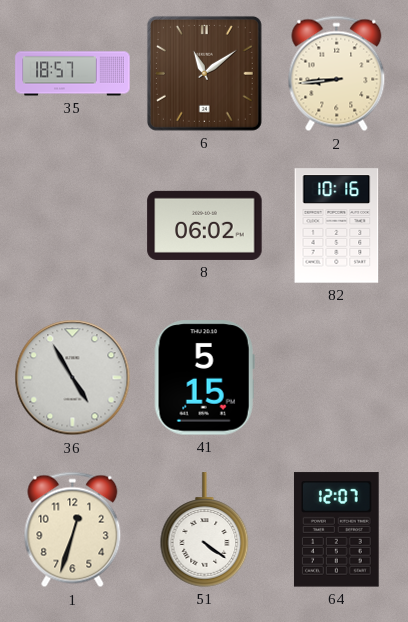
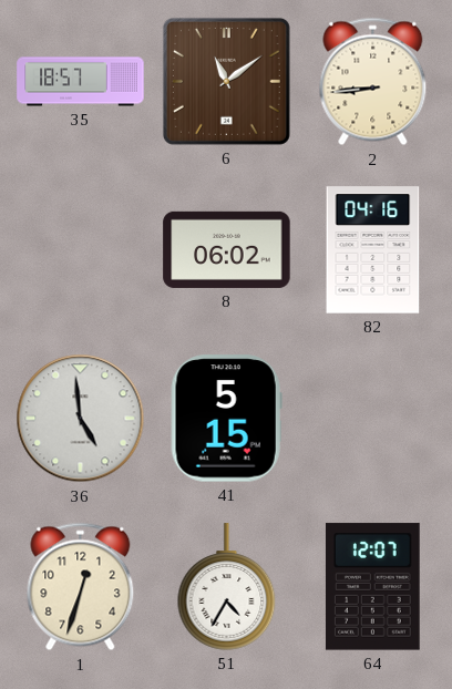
82: 10:16 -> 04:16 (373, 250)
36: 4:55 -> 4:59 (81, 419)
51: 4:21 -> 4:35 (227, 587)
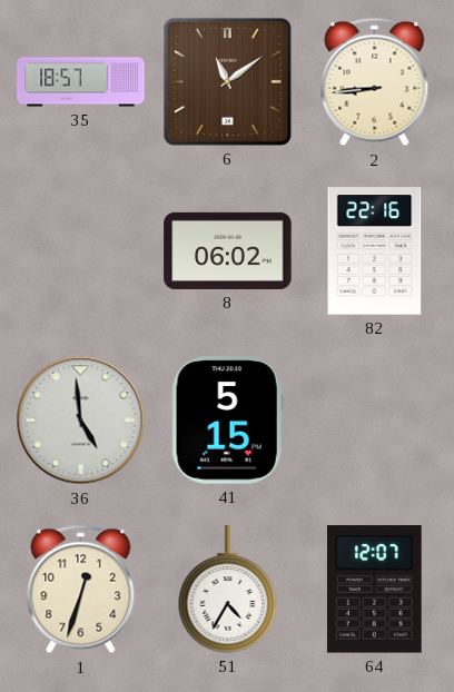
82: 04:16 -> 22:16 (375, 251)
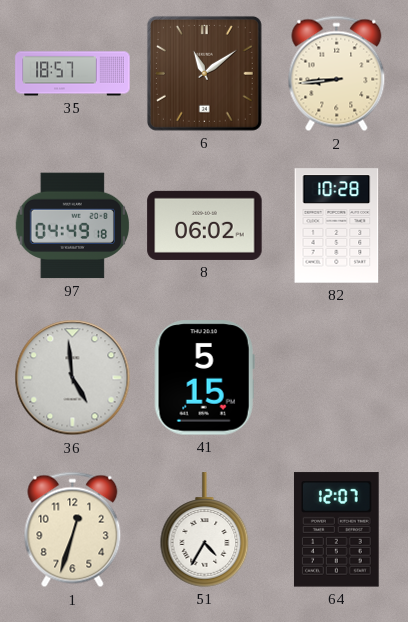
97: none -> 04:49 (72, 226)
82: 22:16 -> 10:28 (337, 226)
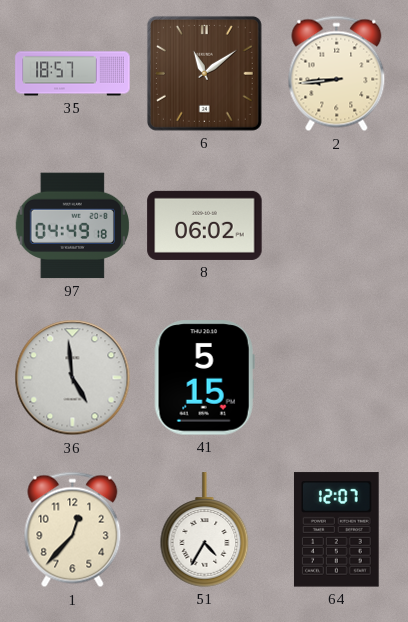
82: 10:28 -> none (337, 226)
1: 12:33 -> 12:37 (73, 530)
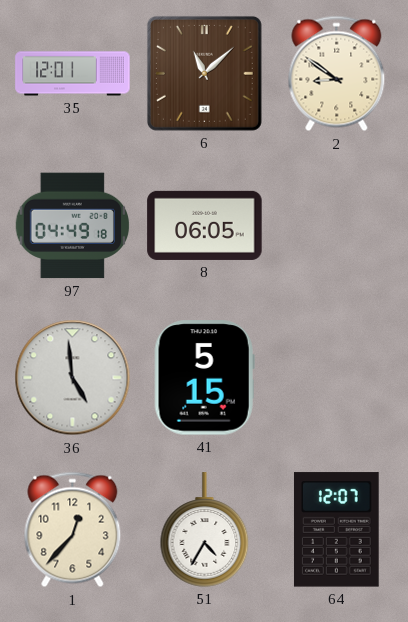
35: 18:57 -> 12:01 (73, 74)
6: 11:09 -> 11:08 (204, 73)
2: 8:44 -> 8:51 (337, 74)
8: 06:02 -> 06:05 (205, 225)
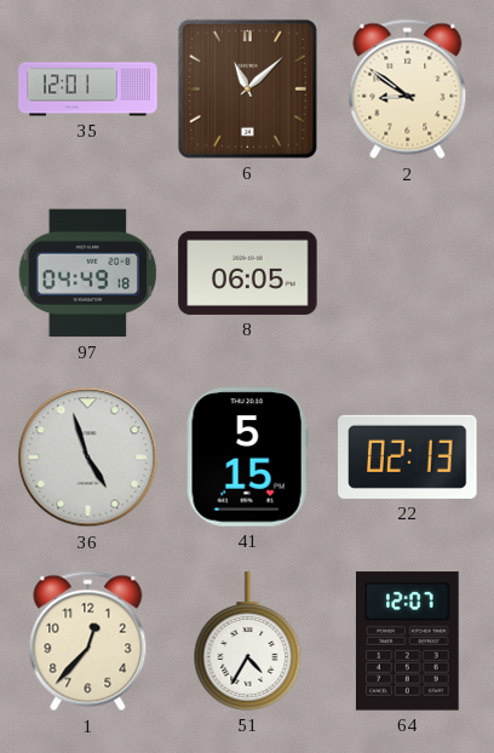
36: 4:59 -> 4:57 (88, 458)
22: none -> 02:13 (408, 456)
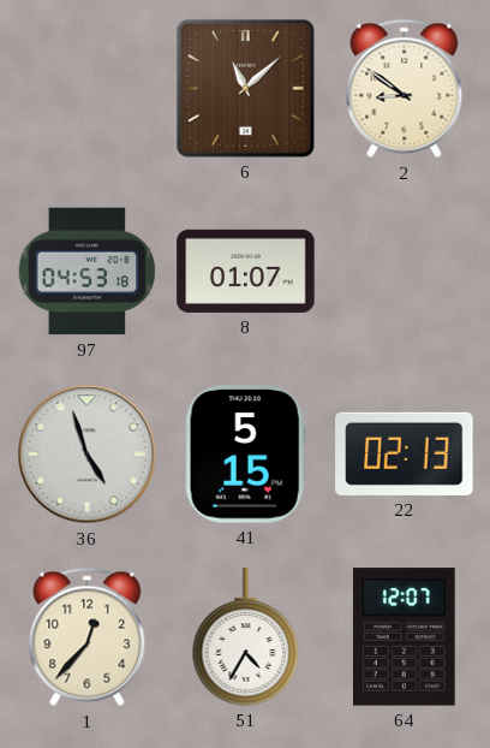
35: 12:01 -> none (88, 90)
97: 04:49 -> 04:53 (86, 272)
8: 06:05 -> 01:07 (246, 271)
